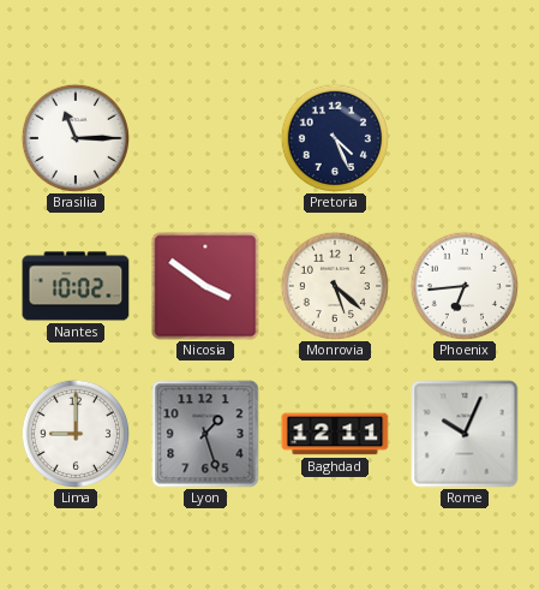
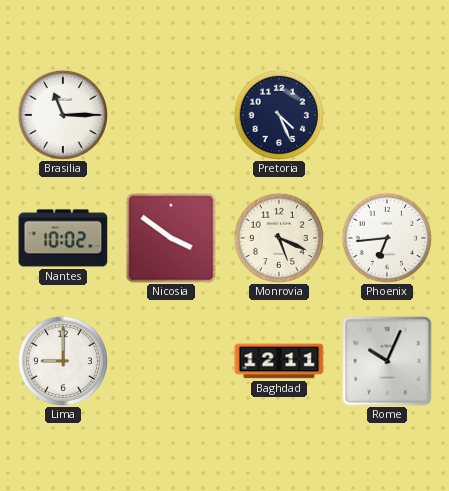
Monrovia: 5:22 -> 5:19 (278, 237)
Lyon: 1:27 -> none (205, 434)
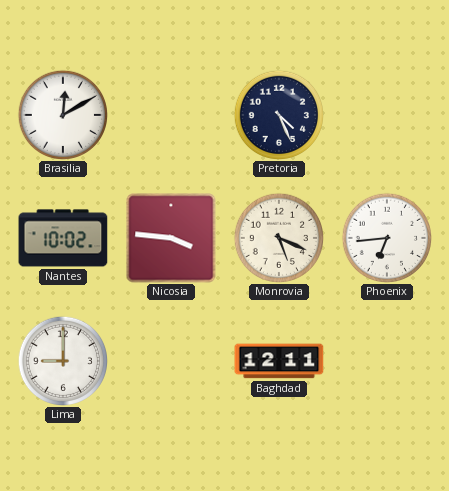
Brasilia: 11:15 -> 12:10 (62, 114)
Nicosia: 3:51 -> 3:46 (171, 238)
Rome: 10:04 -> none (387, 361)
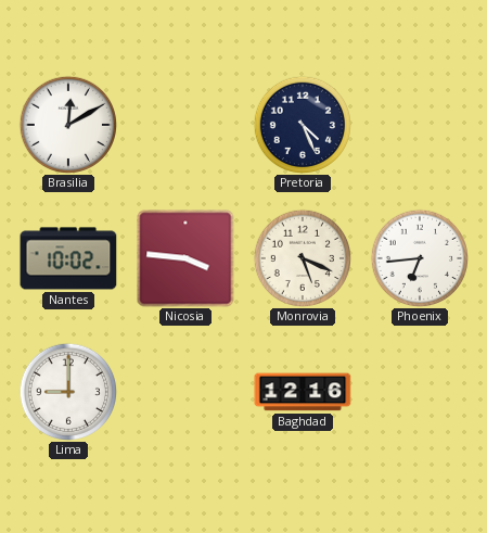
Baghdad: 12:11 -> 12:16 (303, 392)
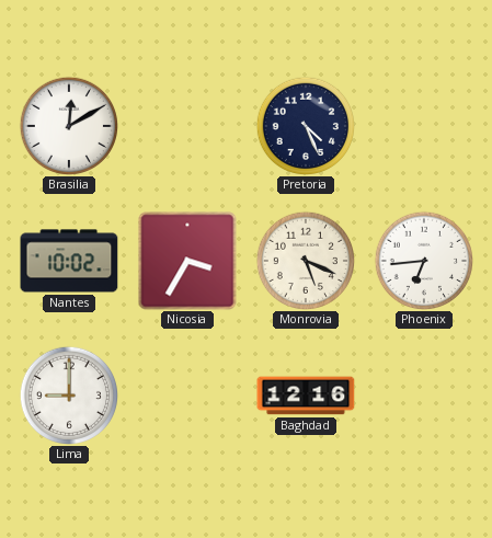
Nicosia: 3:46 -> 3:35 (187, 261)
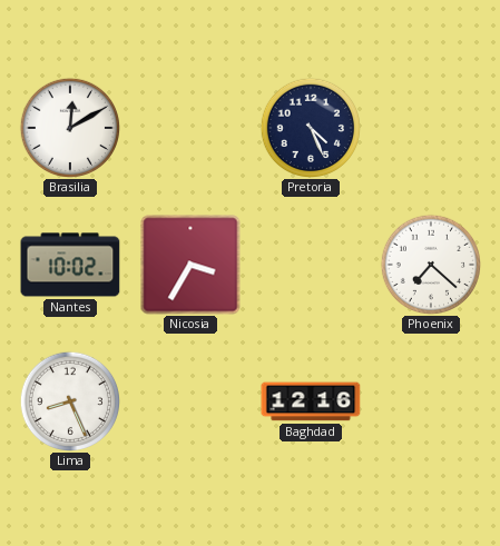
Monrovia: 5:19 -> none (305, 260)
Phoenix: 6:44 -> 7:22 (430, 264)
Lima: 9:00 -> 8:26 (69, 400)
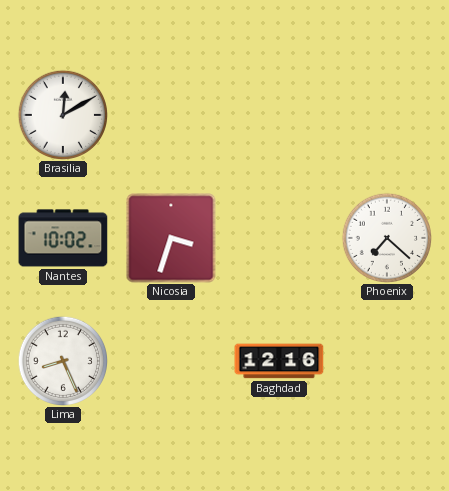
Pretoria: 4:26 -> none (310, 127)
Nicosia: 3:35 -> 3:33 (171, 238)
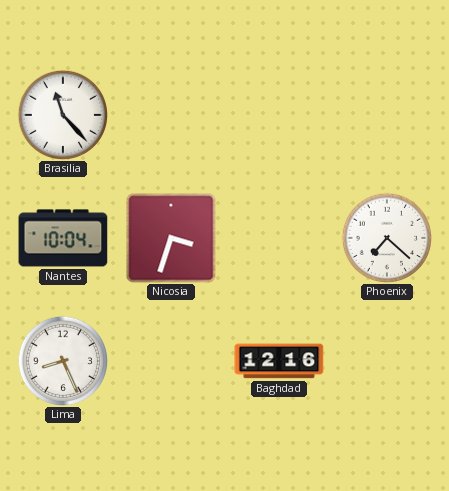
Brasilia: 12:10 -> 11:23 (62, 114)
Nantes: 10:02 -> 10:04 (63, 238)
